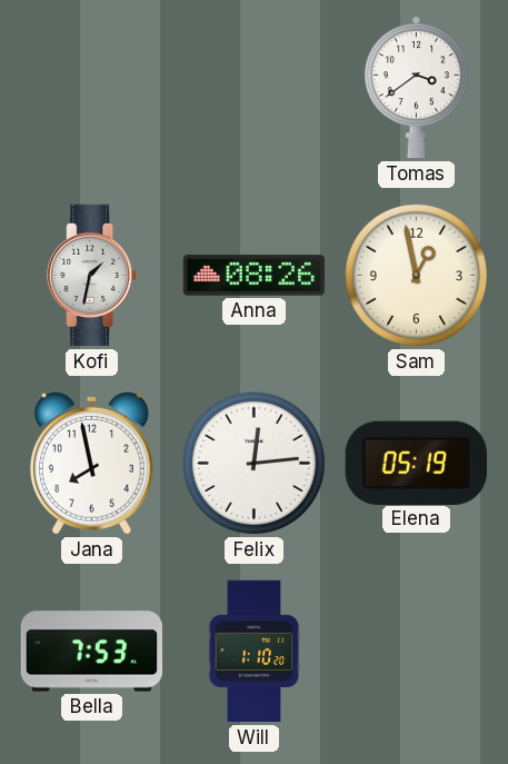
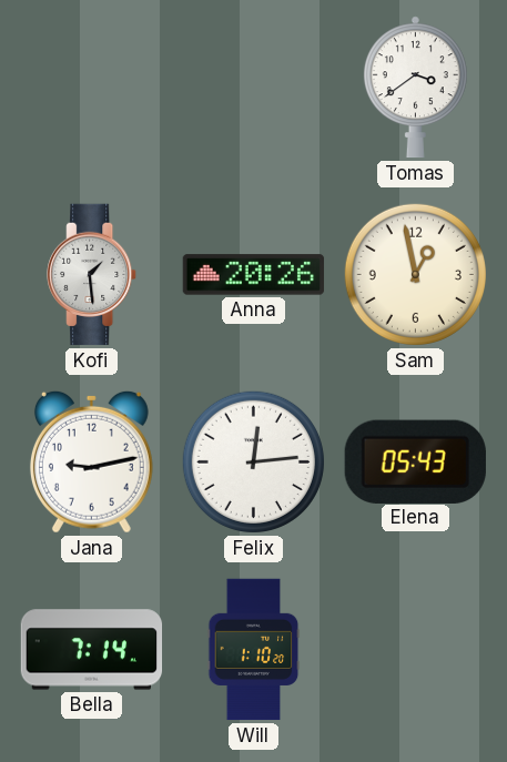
Kofi: 1:32 -> 1:29 (92, 275)
Anna: 08:26 -> 20:26 (254, 275)
Jana: 7:58 -> 9:13 (91, 461)
Elena: 05:19 -> 05:43 (415, 461)
Bella: 7:53 -> 7:14 (92, 650)
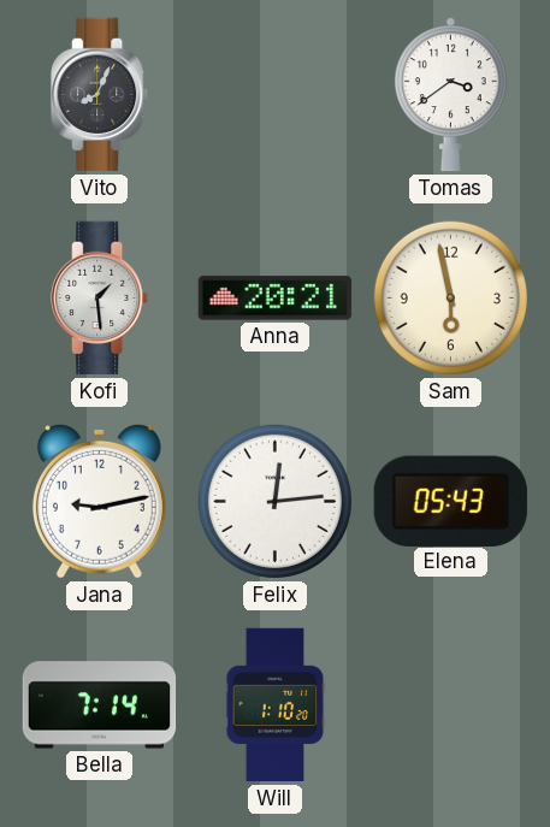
Vito: none -> 8:04 (100, 95)
Anna: 20:26 -> 20:21 (276, 299)
Sam: 12:58 -> 5:58 (450, 297)
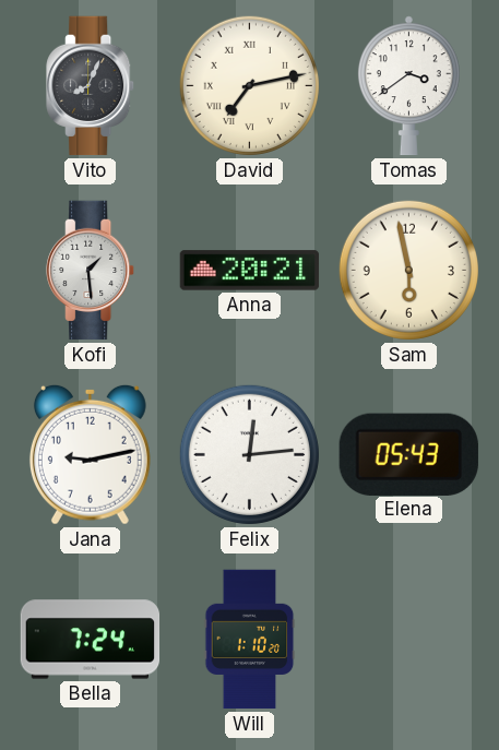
David: none -> 7:13 (249, 85)
Bella: 7:14 -> 7:24 (91, 640)
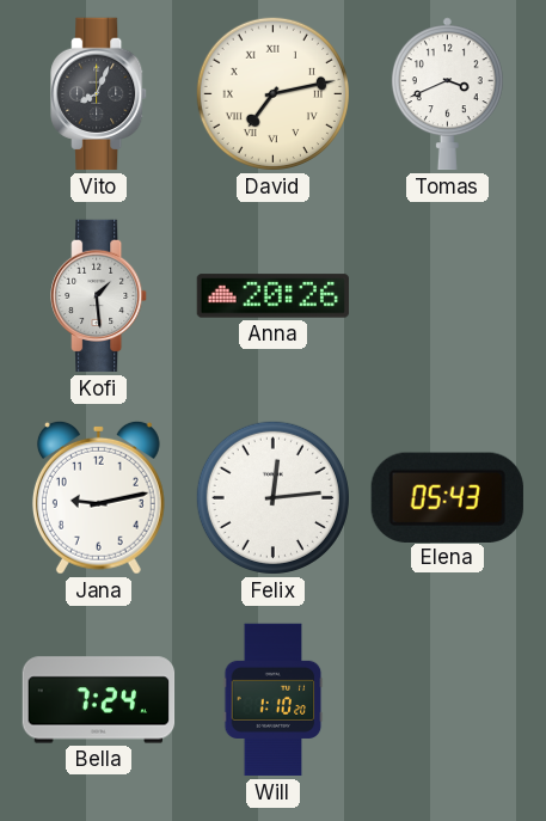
Tomas: 3:39 -> 3:41 (447, 94)
Anna: 20:21 -> 20:26 (274, 296)
Sam: 5:58 -> none (408, 270)
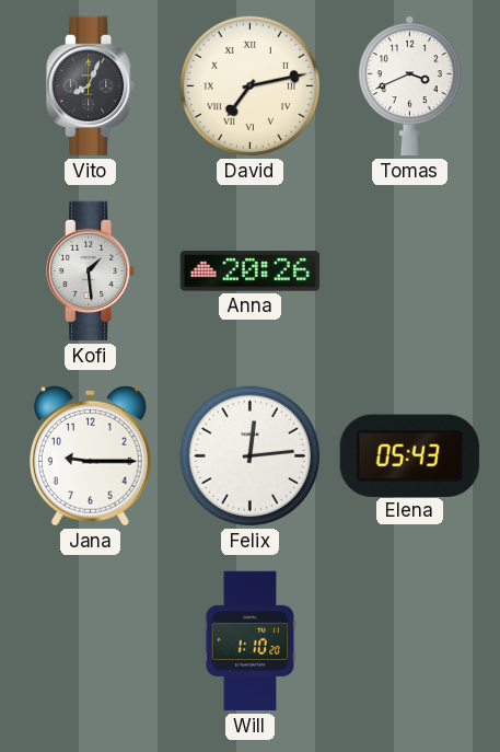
Jana: 9:13 -> 9:15 (90, 455)
Bella: 7:24 -> none (99, 700)
